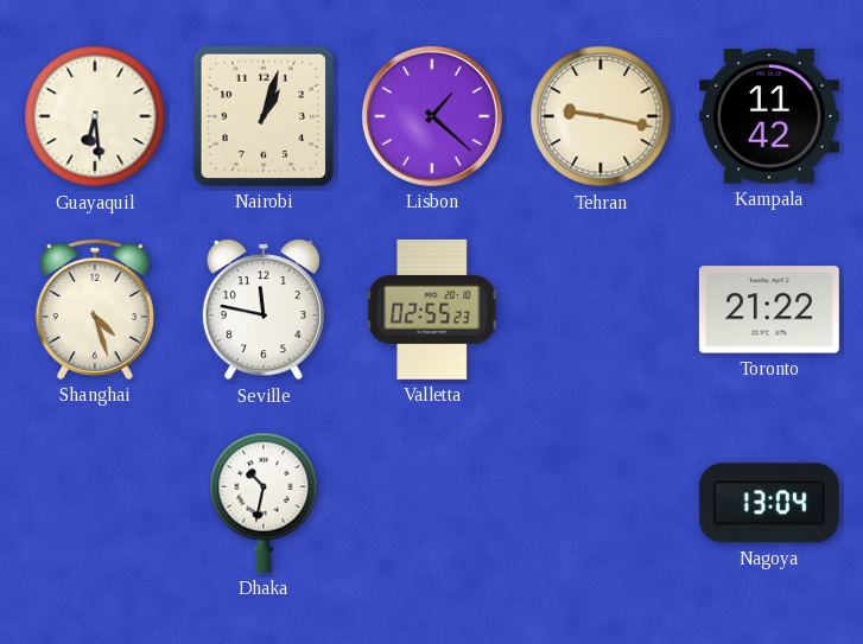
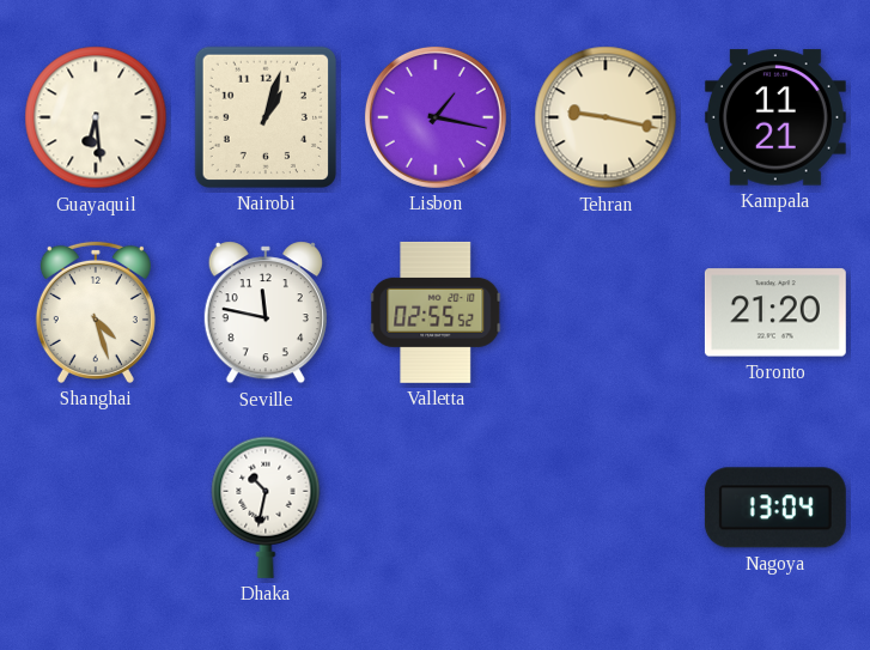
Lisbon: 1:22 -> 1:17 (436, 117)
Kampala: 11:42 -> 11:21 (775, 117)
Valletta: 02:55:23 -> 02:55:52 (436, 312)
Toronto: 21:22 -> 21:20 (775, 312)
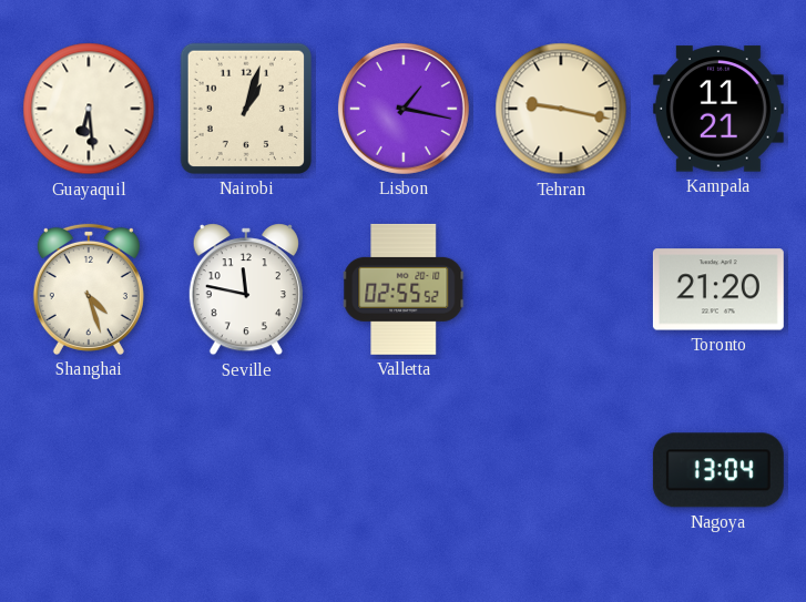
Dhaka: 10:32 -> none (266, 508)
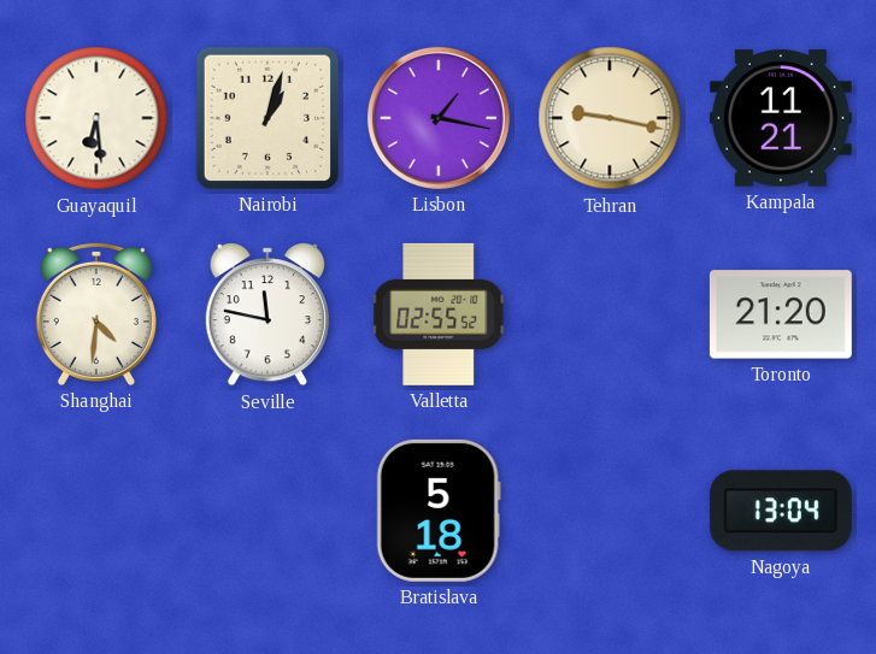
Shanghai: 4:27 -> 4:31 (96, 314)
Bratislava: none -> 5:18 (439, 511)
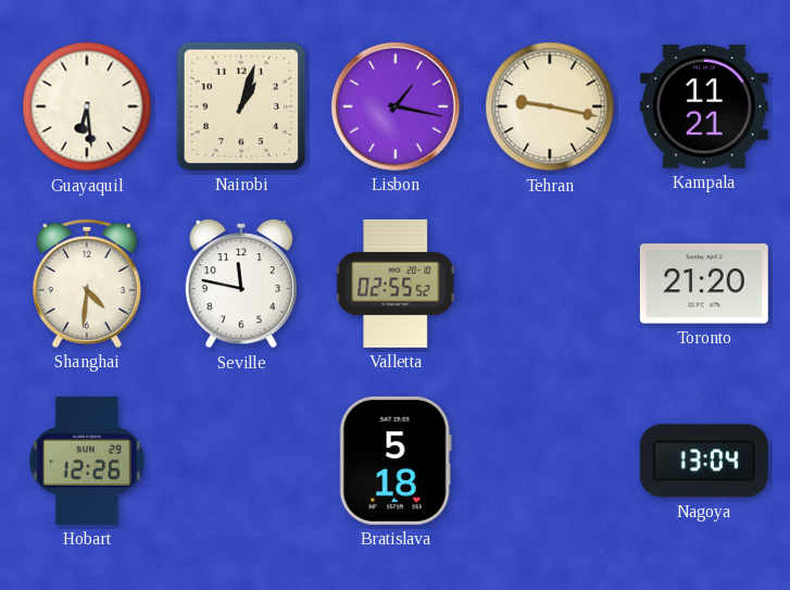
Hobart: none -> 12:26 (87, 461)
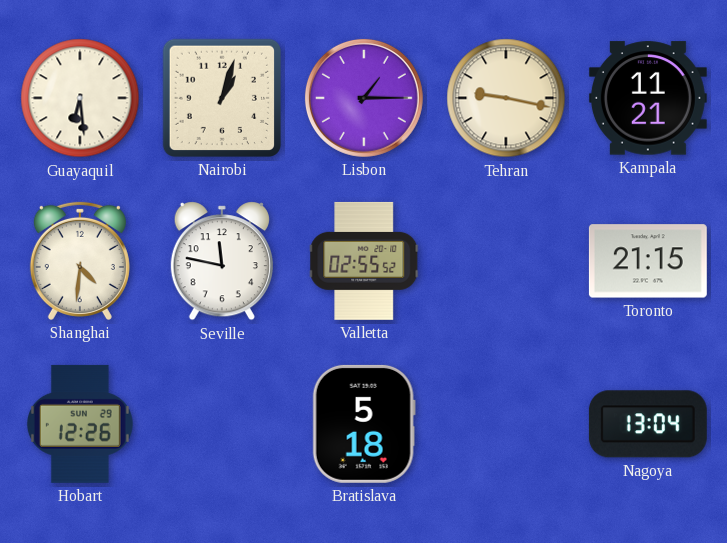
Lisbon: 1:17 -> 1:15 (364, 98)
Toronto: 21:20 -> 21:15 (648, 261)
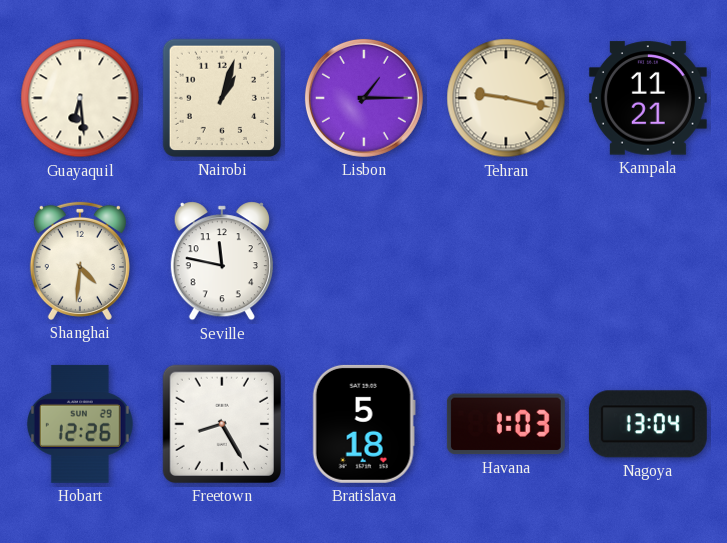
Valletta: 02:55 -> none (364, 261)
Toronto: 21:15 -> none (648, 261)
Freetown: none -> 8:25 (222, 424)
Havana: none -> 1:03 (506, 424)
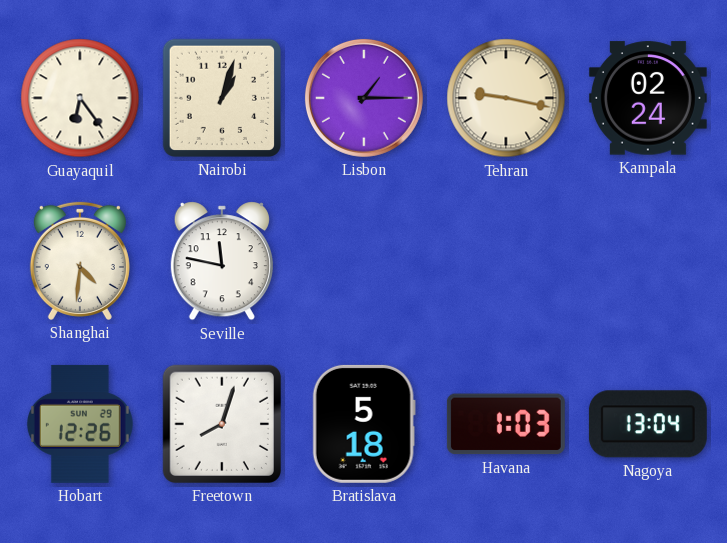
Guayaquil: 6:29 -> 6:24 (80, 98)
Kampala: 11:21 -> 02:24 (648, 98)
Freetown: 8:25 -> 8:03 (222, 424)
